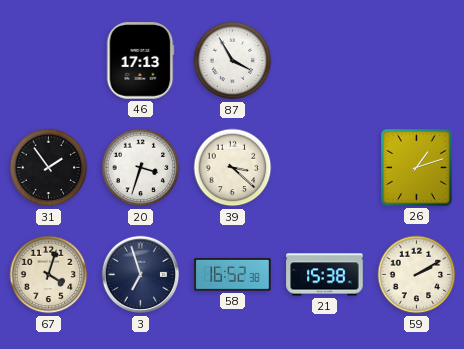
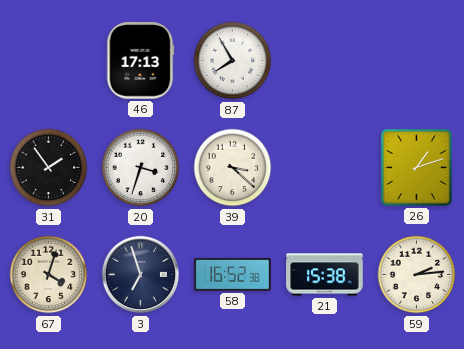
87: 3:55 -> 7:55 (233, 61)
59: 2:10 -> 2:14 (417, 275)
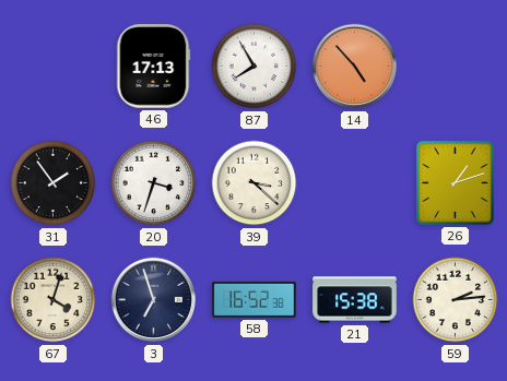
14: none -> 4:53 (355, 67)
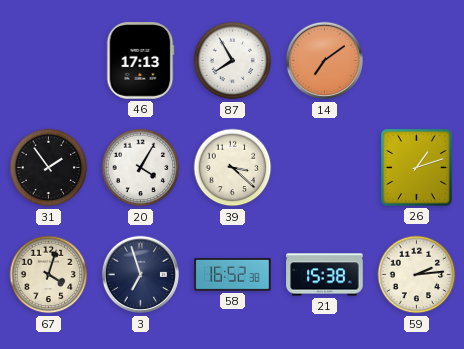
14: 4:53 -> 7:09 (325, 61)
20: 3:33 -> 4:05 (141, 168)
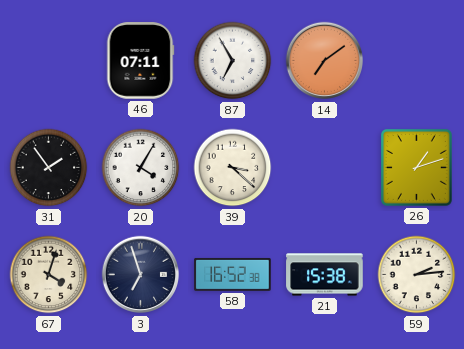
46: 17:13 -> 07:11 (140, 61)
87: 7:55 -> 6:55 (233, 61)
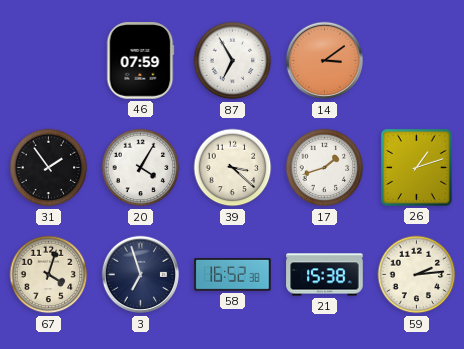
46: 07:11 -> 07:59 (140, 61)
14: 7:09 -> 3:09 (325, 61)
17: none -> 1:42 (325, 168)
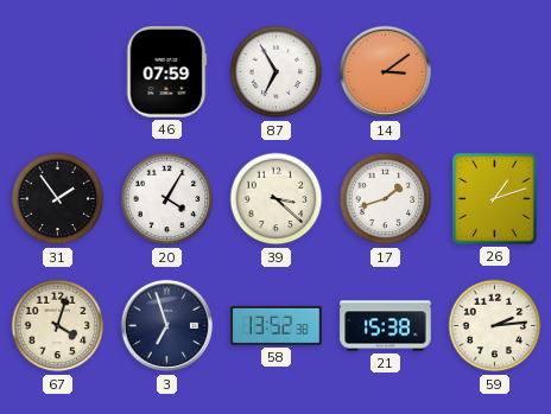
58: 16:52 -> 13:52 (277, 325)
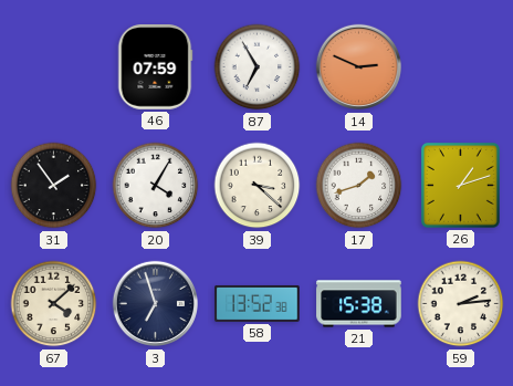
14: 3:09 -> 2:49 (359, 67)
67: 4:03 -> 4:08 (54, 304)
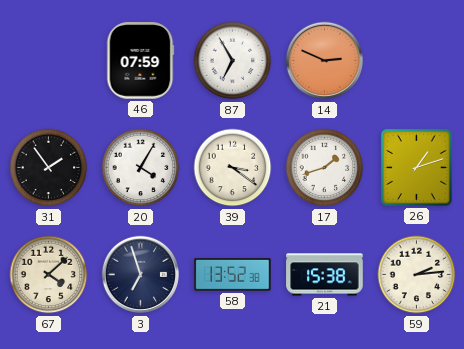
39: 3:22 -> 3:21 (233, 168)
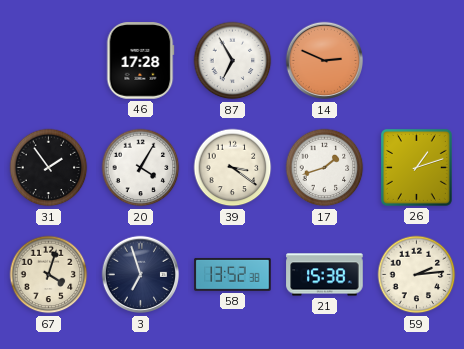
46: 07:59 -> 17:28 (140, 61)
67: 4:08 -> 4:03 (49, 275)
